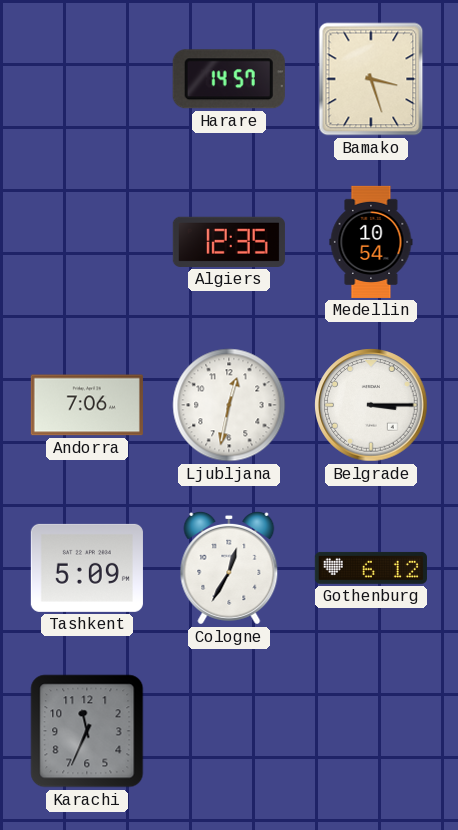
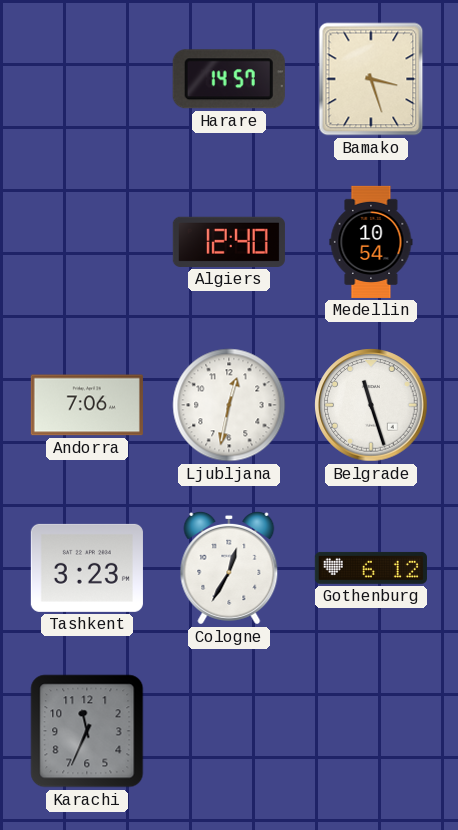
Algiers: 12:35 -> 12:40 (229, 242)
Belgrade: 3:15 -> 11:27 (371, 405)
Tashkent: 5:09 -> 3:23 (87, 568)
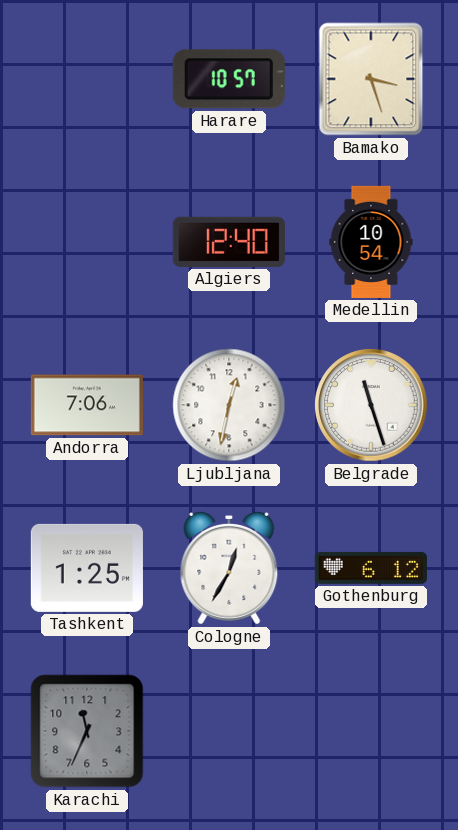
Harare: 14:57 -> 10:57 (229, 79)
Tashkent: 3:23 -> 1:25 (87, 568)
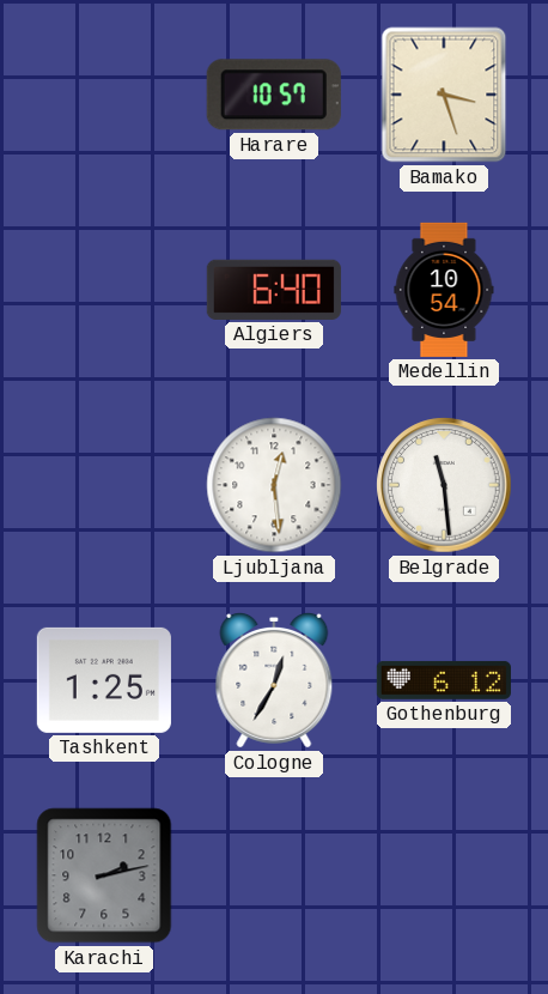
Algiers: 12:40 -> 6:40 (274, 290)
Andorra: 7:06 -> none (87, 405)
Ljubljana: 12:32 -> 12:29 (274, 485)
Belgrade: 11:27 -> 11:29 (444, 485)
Karachi: 11:34 -> 2:13 (104, 875)
